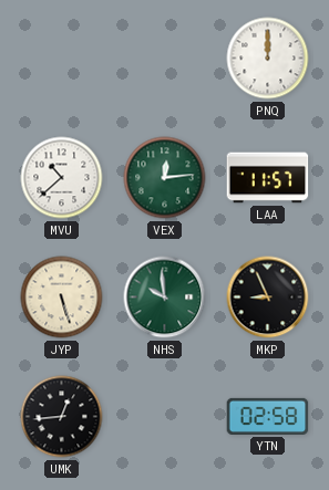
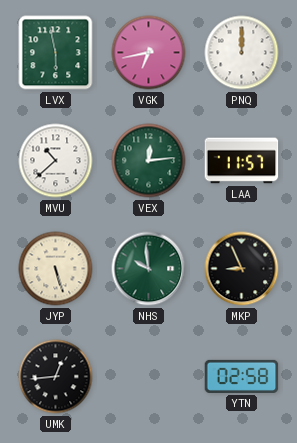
LVX: none -> 5:58 (56, 53)
VGK: none -> 6:43 (149, 53)
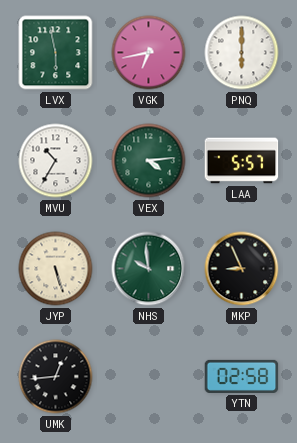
PNQ: 12:00 -> 6:00 (242, 53)
MVU: 10:38 -> 10:35 (56, 161)
VEX: 12:14 -> 4:14 (149, 161)
LAA: 11:57 -> 5:57 (242, 161)
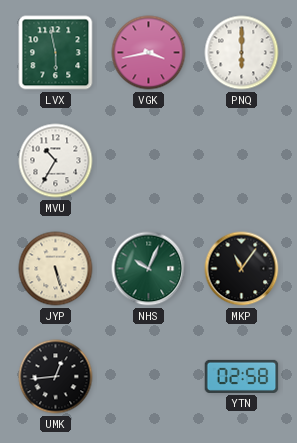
VGK: 6:43 -> 3:43 (149, 53)
VEX: 4:14 -> none (149, 161)
LAA: 5:57 -> none (242, 161)
NHS: 9:59 -> 10:04 (149, 269)
MKP: 8:56 -> 11:06 (242, 269)
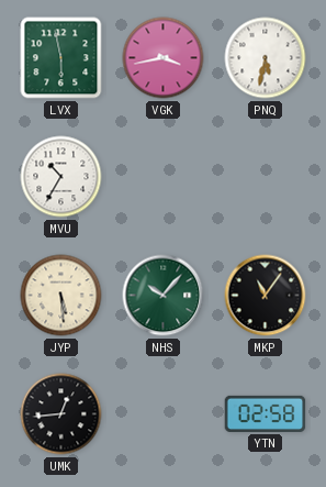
PNQ: 6:00 -> 5:32 (266, 58)
JYP: 5:27 -> 5:29 (61, 296)
NHS: 10:04 -> 10:07 (164, 296)
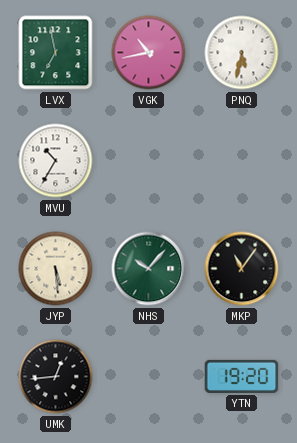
LVX: 5:58 -> 6:58 (56, 53)
VGK: 3:43 -> 10:43 (149, 53)
YTN: 02:58 -> 19:20 (242, 376)
